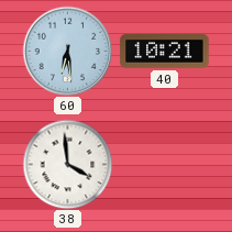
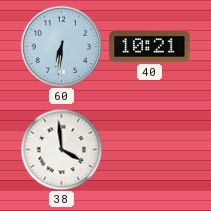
60: 6:29 -> 6:31 (61, 46)
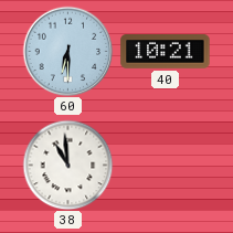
60: 6:31 -> 6:30 (67, 51)
38: 3:59 -> 10:59 (67, 165)
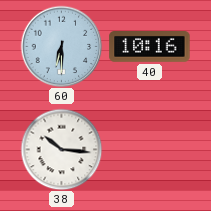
40: 10:21 -> 10:16 (150, 47)
38: 10:59 -> 10:16 (61, 149)
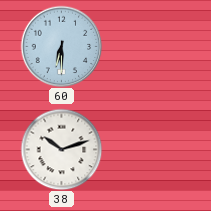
40: 10:16 -> none (150, 47)
38: 10:16 -> 10:12 (61, 149)
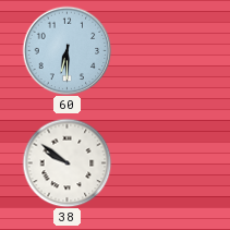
38: 10:12 -> 9:51 (66, 162)
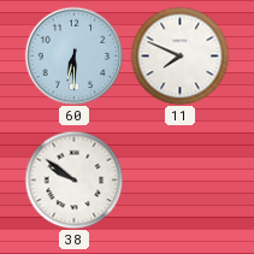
11: none -> 7:49 (179, 55)
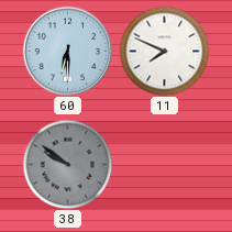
38 dial: white -> grey (67, 164)
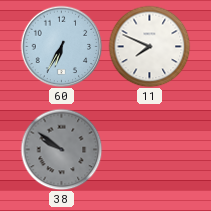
60: 6:30 -> 6:35 (61, 46)
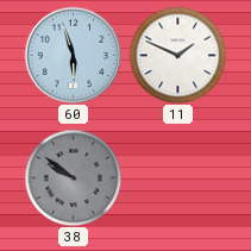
60: 6:35 -> 5:57 (73, 55)
11: 7:49 -> 1:49 (177, 55)
